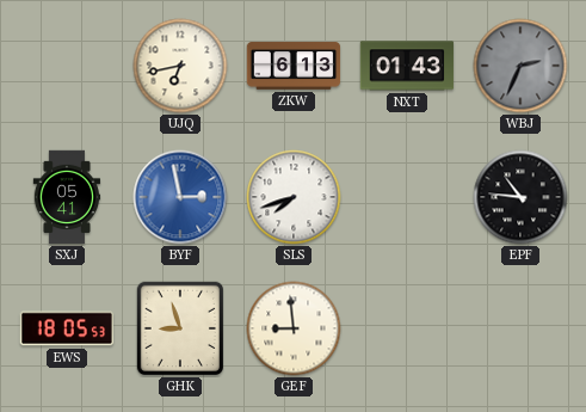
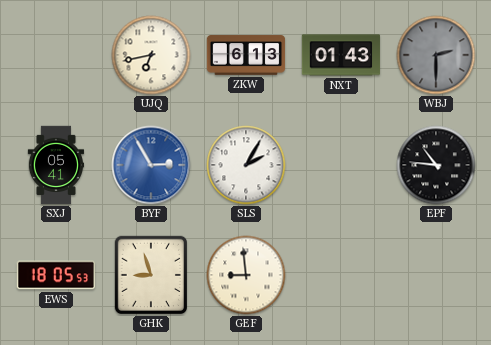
WBJ: 2:34 -> 2:30 (436, 55)
BYF: 2:58 -> 2:55 (151, 165)
SLS: 7:42 -> 2:05 (246, 165)
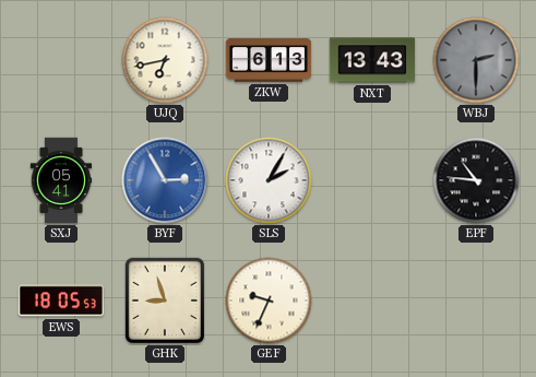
NXT: 01:43 -> 13:43 (372, 60)
GEF: 8:59 -> 9:34 (269, 301)
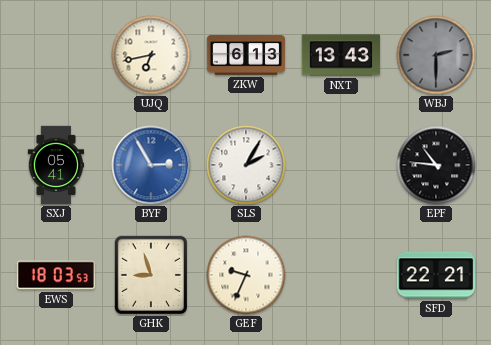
EWS: 18:05 -> 18:03 (55, 275)
SFD: none -> 22:21 (436, 275)
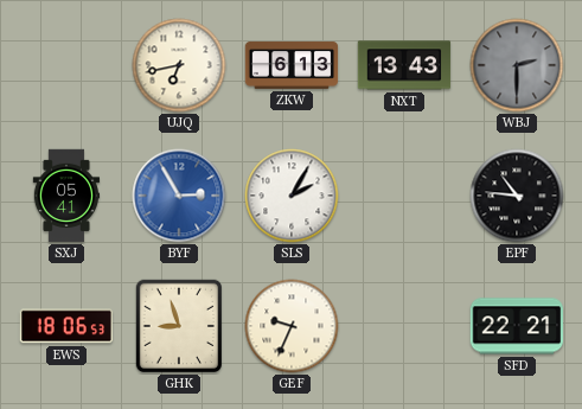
EWS: 18:03 -> 18:06 (65, 326)
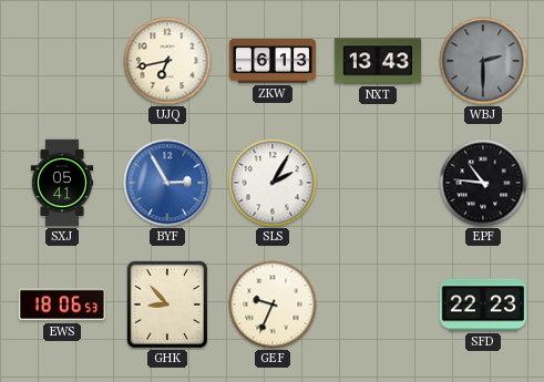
GHK: 8:57 -> 8:53 (166, 304)
SFD: 22:21 -> 22:23 (483, 304)
